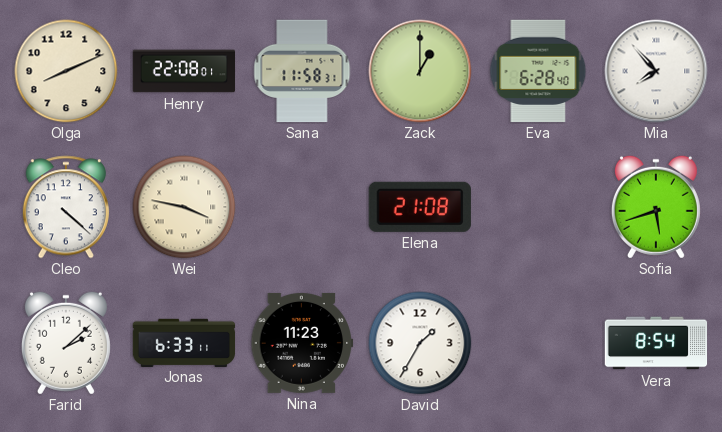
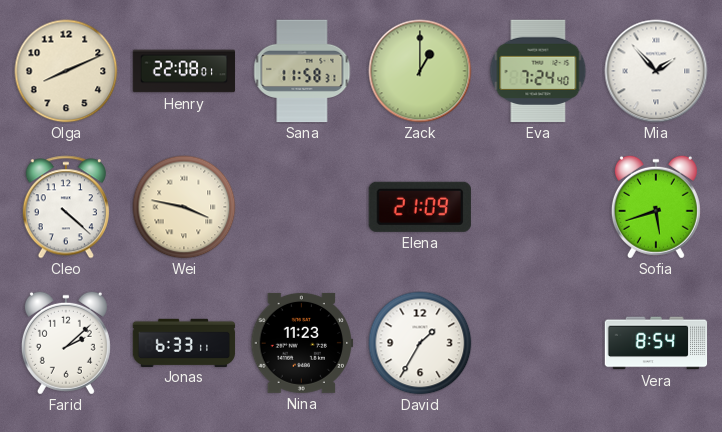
Eva: 6:28 -> 7:24 (538, 71)
Mia: 7:53 -> 1:53 (656, 71)
Elena: 21:08 -> 21:09 (420, 207)
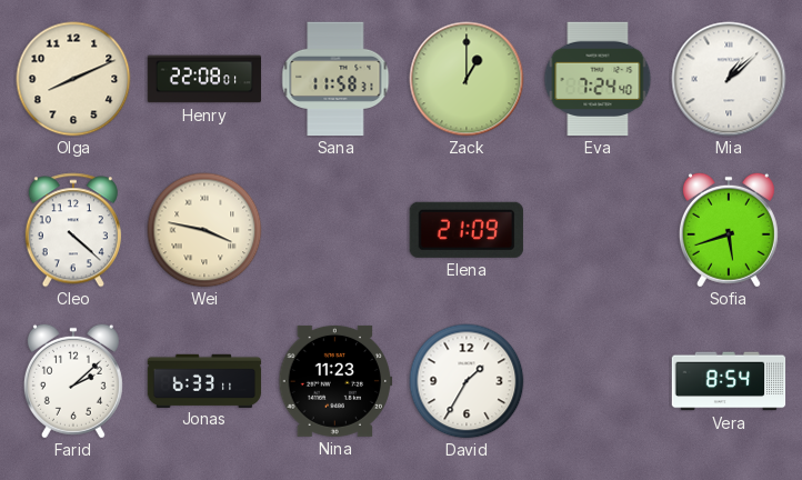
Mia: 1:53 -> 1:08 (729, 79)
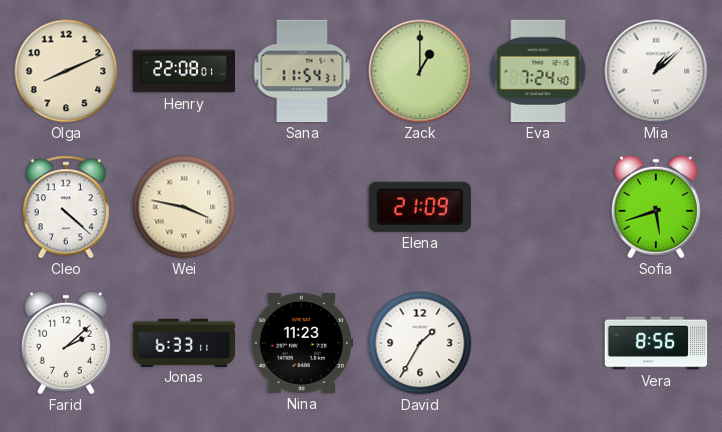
Sana: 11:58 -> 11:54 (302, 71)
Vera: 8:54 -> 8:56 (656, 343)
